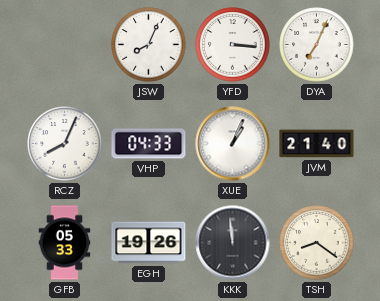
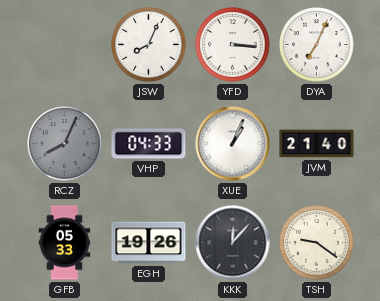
RCZ dial: white -> grey (65, 144)
KKK: 11:59 -> 12:07 (233, 243)
TSH: 8:21 -> 9:21 (317, 243)
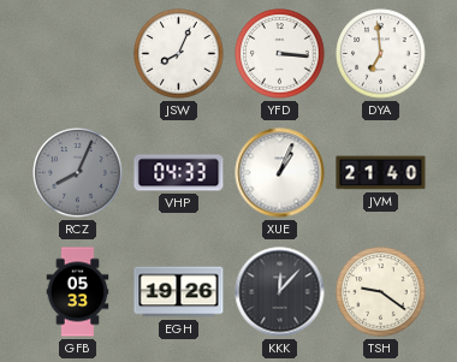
DYA: 7:04 -> 6:59 (381, 54)
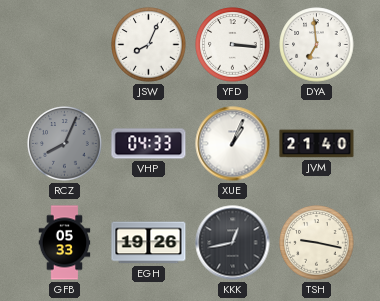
KKK: 12:07 -> 12:43 (233, 243)
TSH: 9:21 -> 9:17 (317, 243)
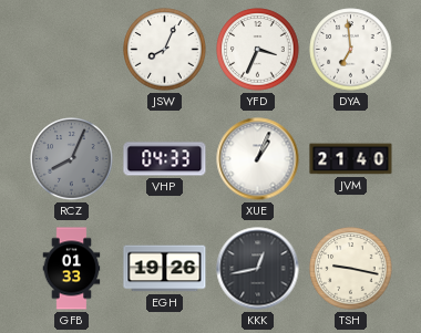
YFD: 3:16 -> 3:34 (258, 50)
GFB: 05:33 -> 01:33 (72, 269)
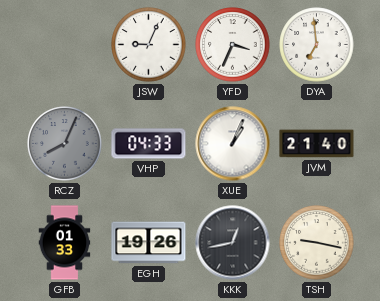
JSW: 8:04 -> 9:04 (149, 45)
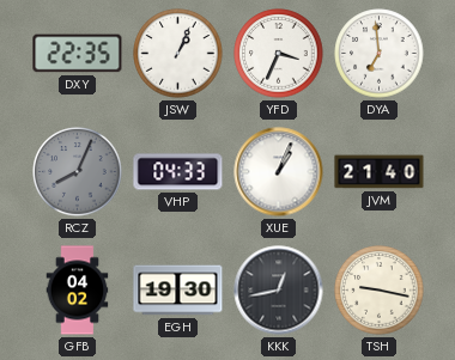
DXY: none -> 22:35 (78, 54)
JSW: 9:04 -> 1:04 (178, 54)
GFB: 01:33 -> 04:02 (78, 291)
EGH: 19:26 -> 19:30 (178, 291)
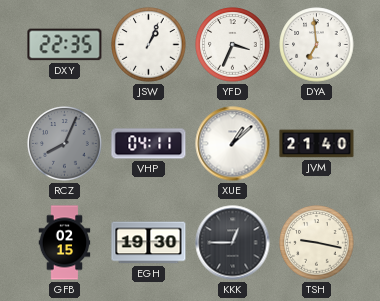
VHP: 04:33 -> 04:11 (149, 144)
XUE: 1:04 -> 1:08 (233, 144)
GFB: 04:02 -> 02:15 (65, 243)
KKK: 12:43 -> 12:45 (233, 243)
